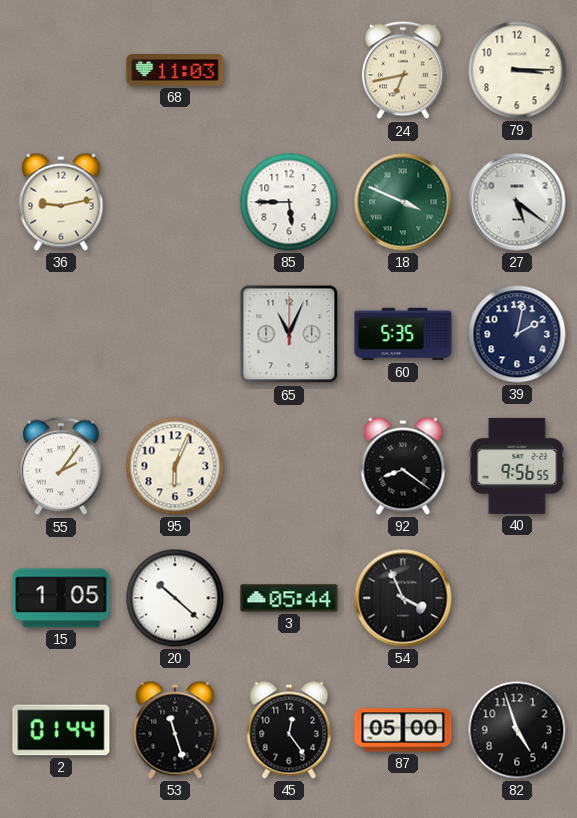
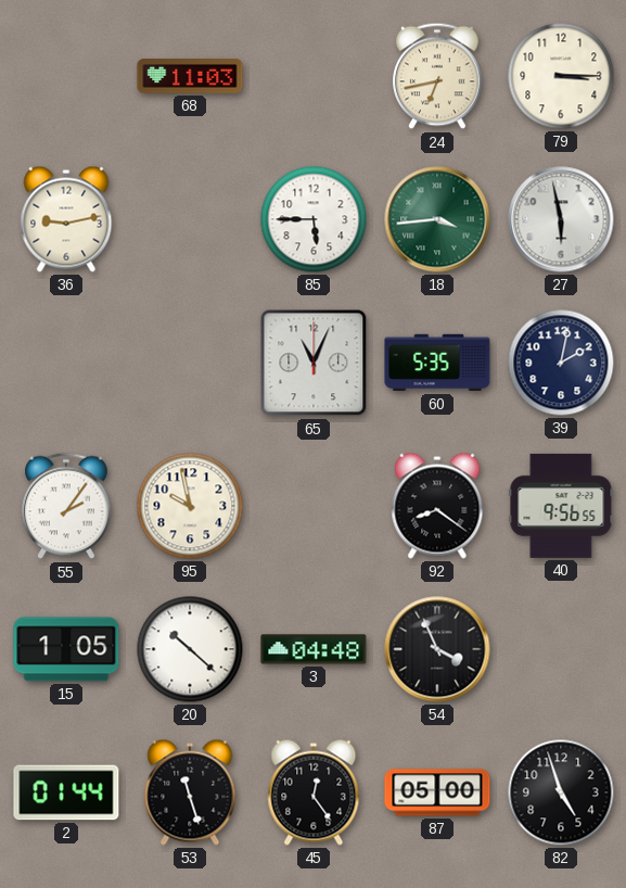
18: 3:49 -> 3:44 (437, 219)
27: 5:21 -> 5:58 (561, 219)
95: 6:04 -> 9:58 (190, 506)
3: 05:44 -> 04:48 (314, 649)
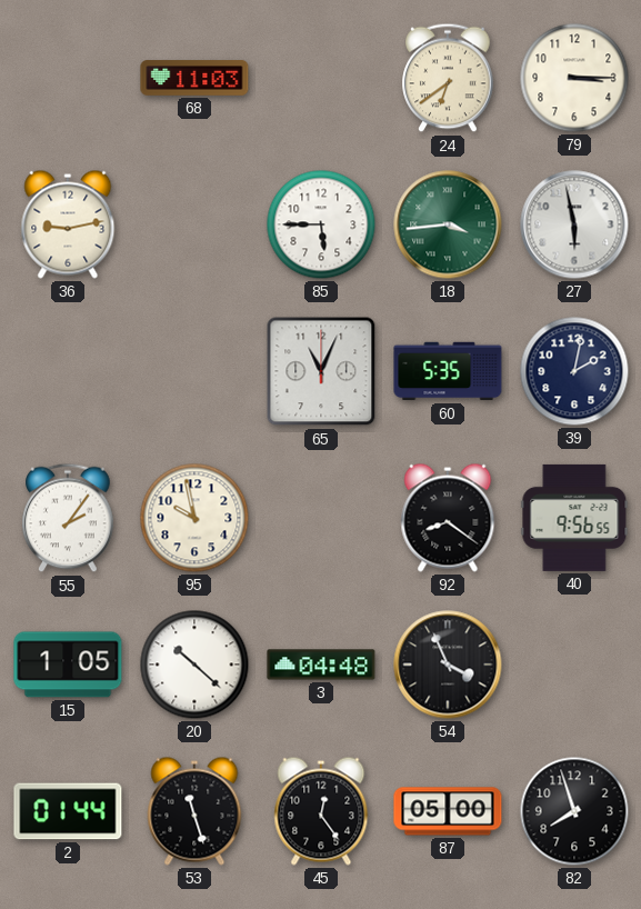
24: 6:43 -> 6:39 (448, 78)
82: 4:57 -> 7:57 (574, 811)
